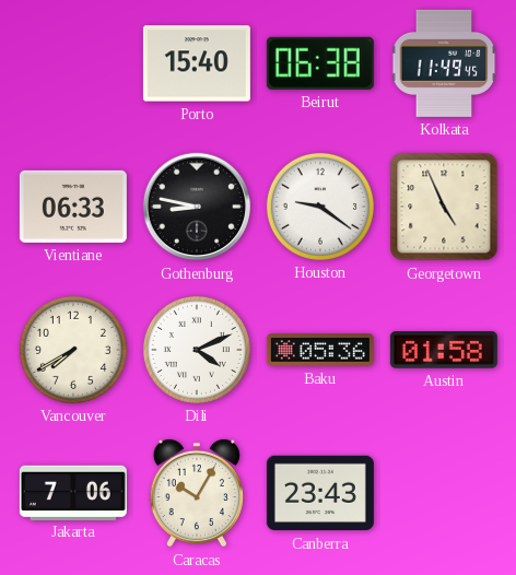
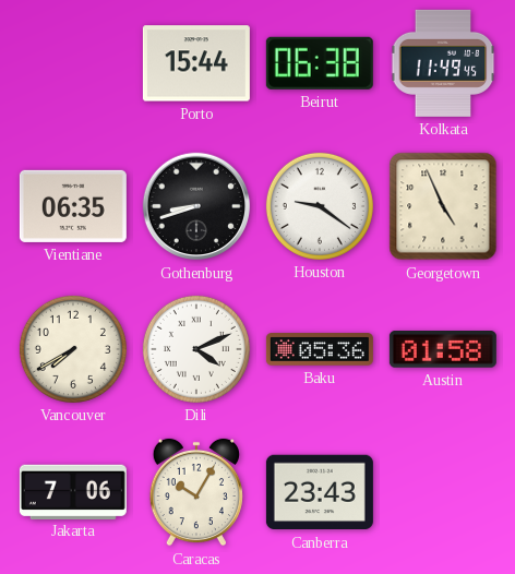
Porto: 15:40 -> 15:44 (196, 63)
Vientiane: 06:33 -> 06:35 (73, 206)
Gothenburg: 8:47 -> 8:42 (196, 206)
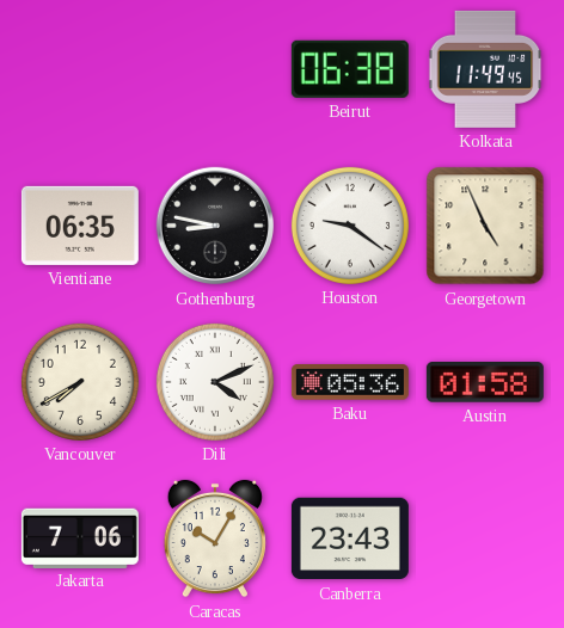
Porto: 15:44 -> none (196, 63)
Gothenburg: 8:42 -> 8:47 (215, 226)
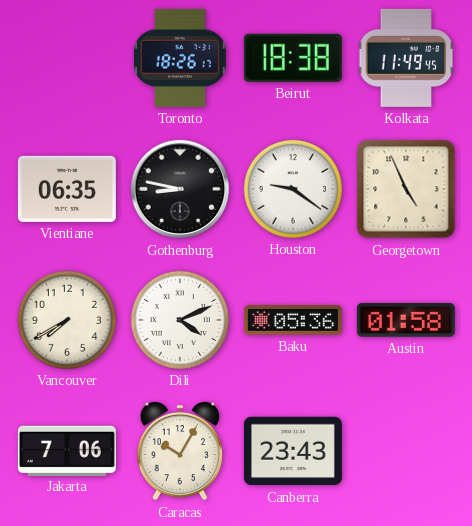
Toronto: none -> 18:26 (181, 58)
Beirut: 06:38 -> 18:38 (293, 58)
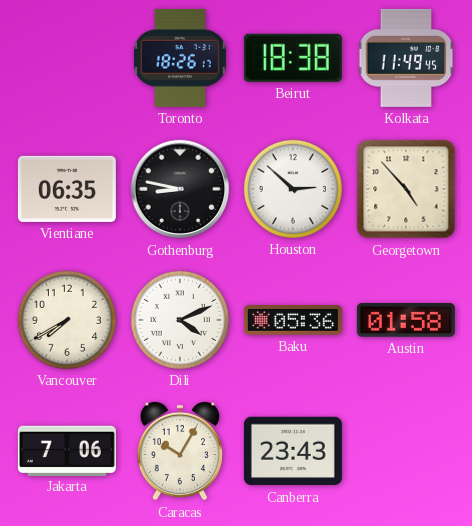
Houston: 9:21 -> 2:52 (293, 189)
Georgetown: 4:56 -> 4:53 (406, 189)
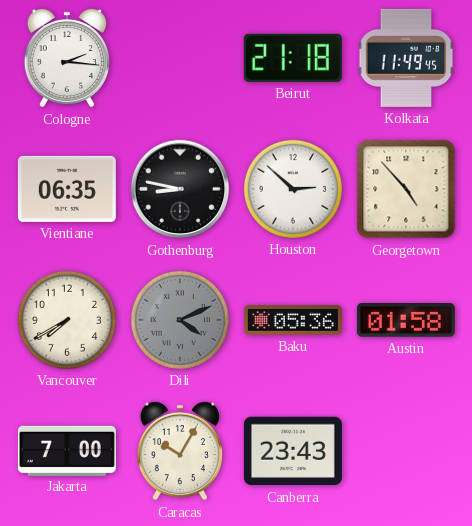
Cologne: none -> 2:16 (67, 58)
Toronto: 18:26 -> none (181, 58)
Beirut: 18:38 -> 21:18 (293, 58)
Dili dial: white -> grey (180, 320)
Jakarta: 7:06 -> 7:00 (67, 450)
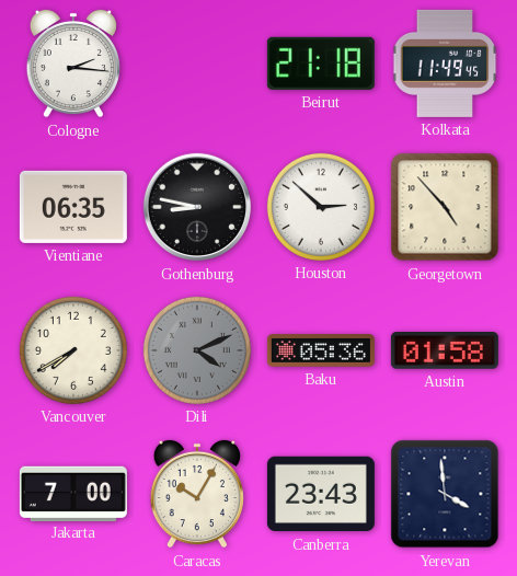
Yerevan: none -> 3:59 (445, 494)
